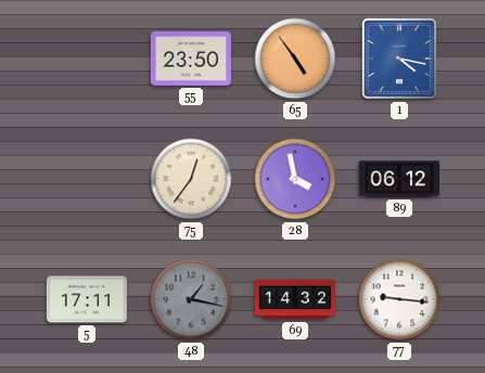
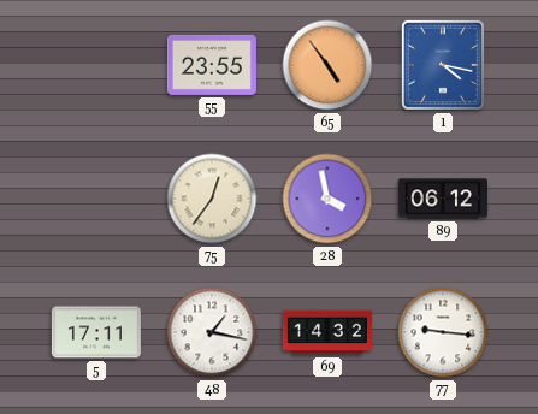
55: 23:50 -> 23:55 (212, 65)
48 dial: grey -> white (212, 332)
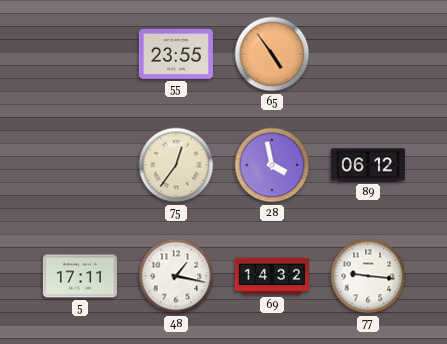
1: 4:17 -> none (443, 65)
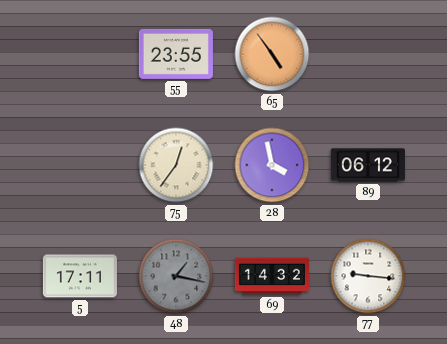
48 dial: white -> grey (176, 276)
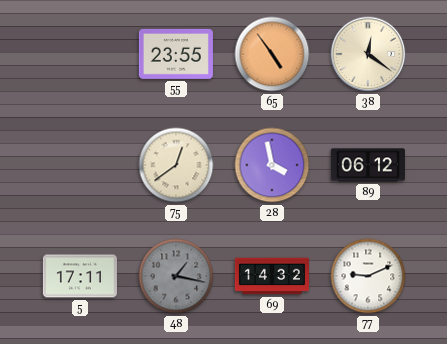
38: none -> 12:21 (368, 54)
75: 12:36 -> 12:39 (176, 165)
77: 9:16 -> 9:11 (368, 276)
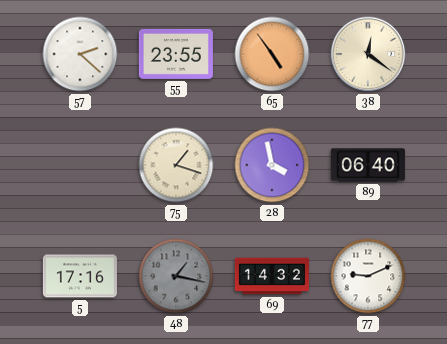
57: none -> 2:22 (80, 54)
75: 12:39 -> 1:18 (176, 165)
89: 06:12 -> 06:40 (368, 165)
5: 17:11 -> 17:16 (80, 276)
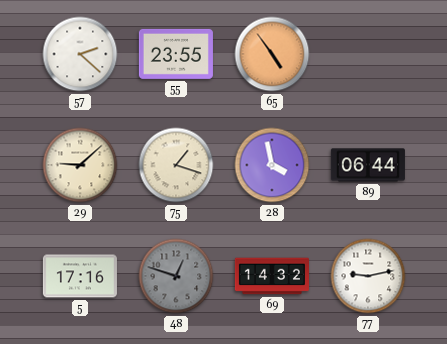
38: 12:21 -> none (368, 54)
29: none -> 9:08 (80, 165)
89: 06:40 -> 06:44 (368, 165)
48: 1:17 -> 12:48 (176, 276)
77: 9:11 -> 9:13 (368, 276)
